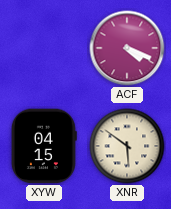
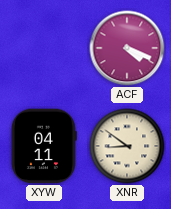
XYW: 04:15 -> 04:11 (44, 146)
XNR: 5:51 -> 8:51 (127, 146)
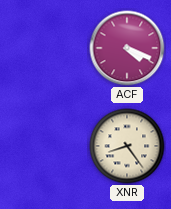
XYW: 04:11 -> none (44, 146)
XNR: 8:51 -> 8:24 (127, 146)
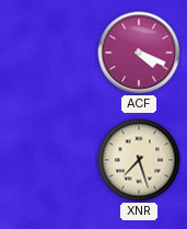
XNR: 8:24 -> 7:27 (139, 160)
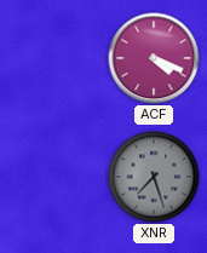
XNR dial: cream -> grey (154, 177)
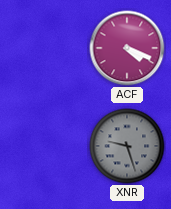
XNR: 7:27 -> 9:27 (127, 146)
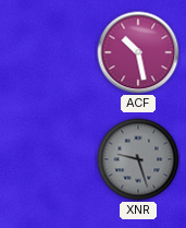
ACF: 4:19 -> 10:28 (138, 52)
